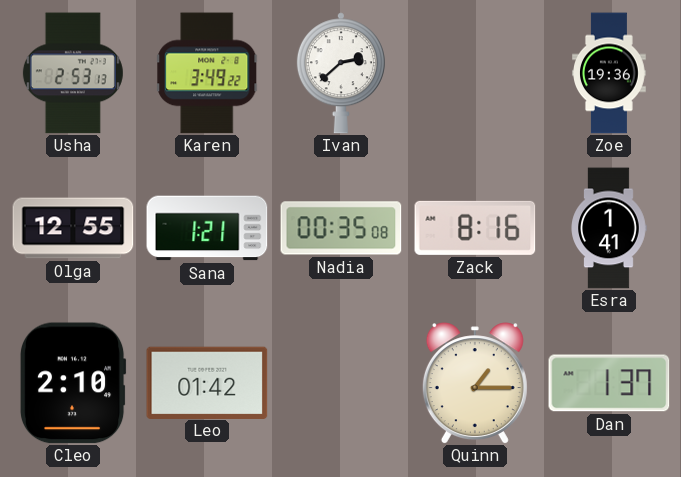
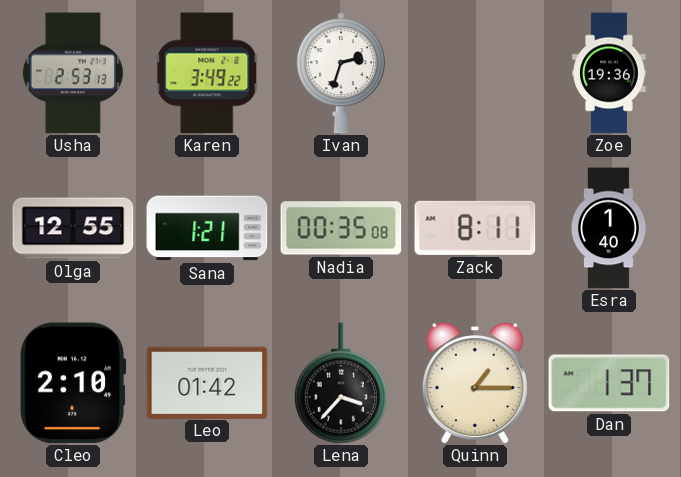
Ivan: 2:38 -> 2:33 (341, 73)
Zack: 8:16 -> 8:11 (475, 228)
Esra: 1:41 -> 1:40 (609, 228)
Lena: none -> 3:37 (341, 383)
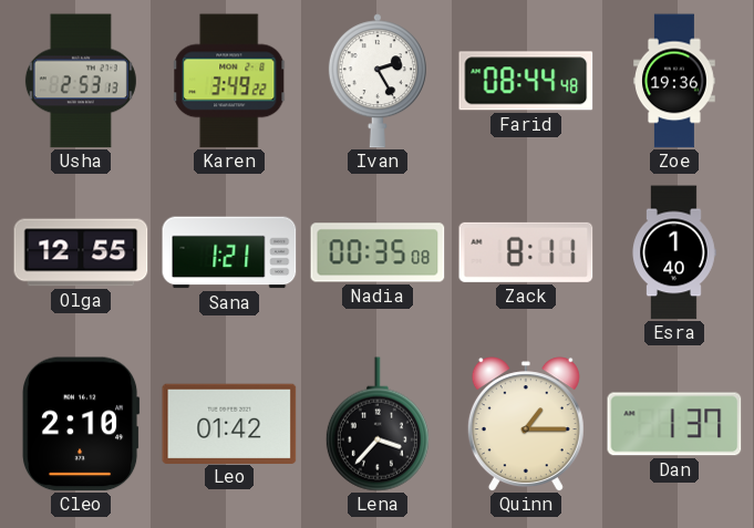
Ivan: 2:33 -> 2:25 (378, 81)
Farid: none -> 08:44 (526, 81)
